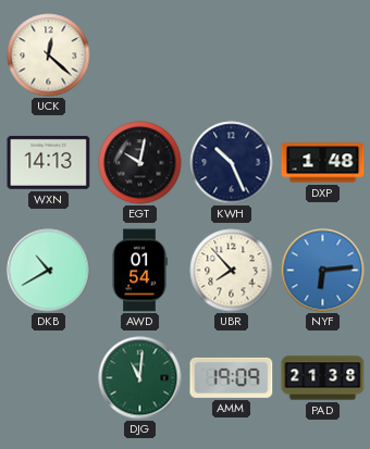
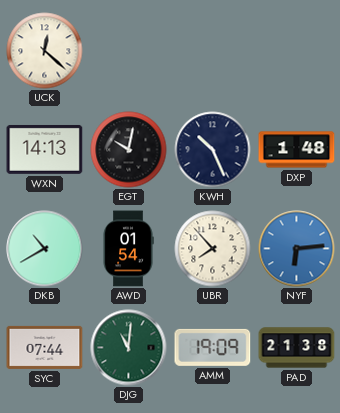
SYC: none -> 07:44 (45, 347)
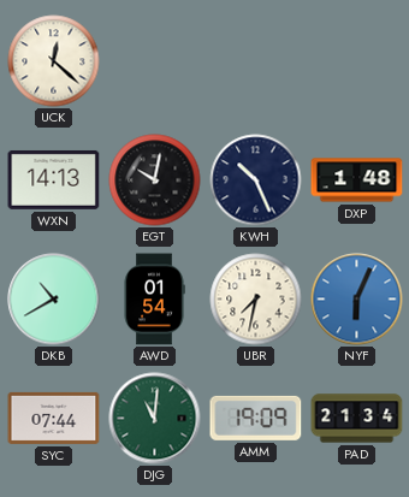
UBR: 7:53 -> 7:32 (256, 300)
NYF: 6:14 -> 6:04 (357, 300)
PAD: 21:38 -> 21:34 (357, 419)
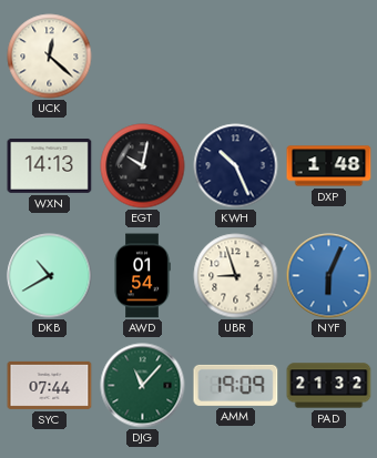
UBR: 7:32 -> 8:57 (236, 276)
DJG: 11:01 -> 11:07 (143, 386)
PAD: 21:34 -> 21:32 (329, 386)
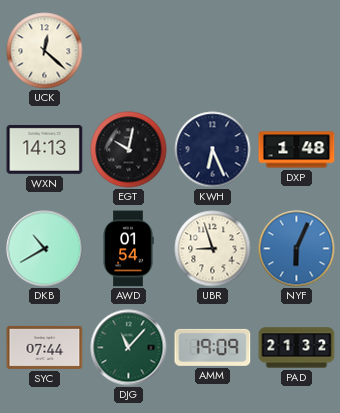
KWH: 10:26 -> 6:26 (213, 150)
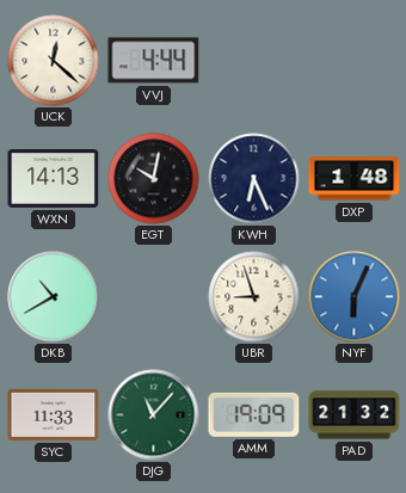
VVJ: none -> 4:44 (154, 61)
AWD: 01:54 -> none (128, 249)
SYC: 07:44 -> 11:33 (54, 414)
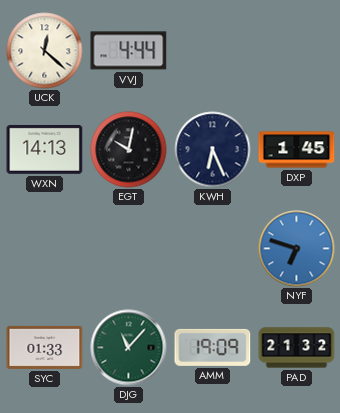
DXP: 1:48 -> 1:45 (297, 150)
DKB: 10:40 -> none (54, 297)
UBR: 8:57 -> none (254, 297)
NYF: 6:04 -> 6:48 (297, 249)
SYC: 11:33 -> 01:33 (45, 347)
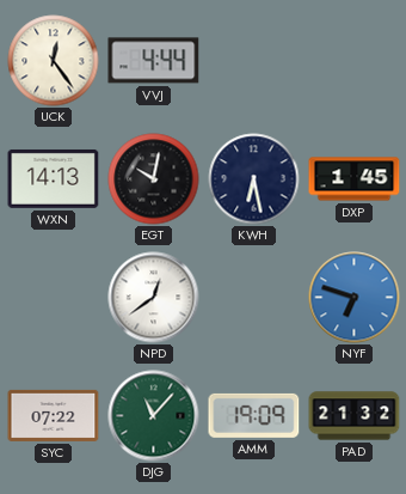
UCK: 12:22 -> 12:24 (54, 61)
KWH: 6:26 -> 6:28 (254, 179)
NPD: none -> 12:39 (154, 298)
SYC: 01:33 -> 07:22 (54, 415)
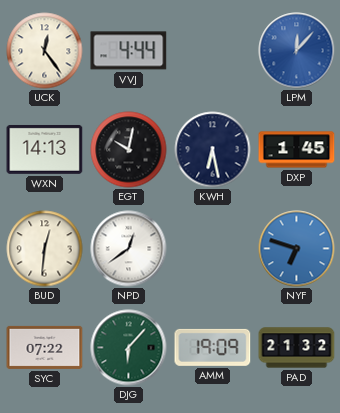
LPM: none -> 12:07 (297, 51)
BUD: none -> 12:31 (45, 249)
DJG: 11:07 -> 6:07 (129, 348)
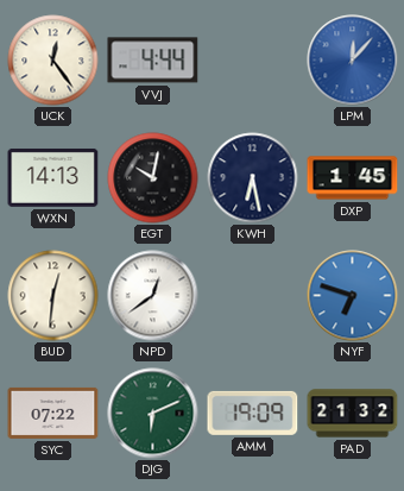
DJG: 6:07 -> 6:11 (153, 414)
